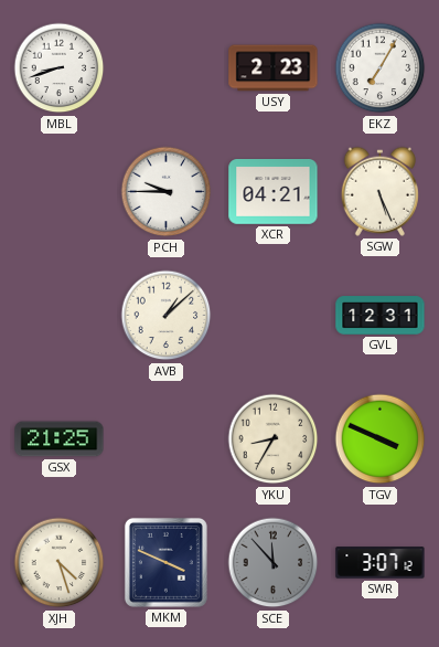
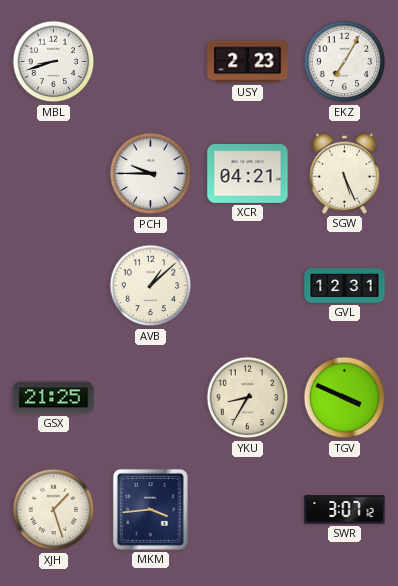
XJH: 4:27 -> 1:27 (54, 510)
MKM: 3:49 -> 3:44 (150, 509)
SCE: 11:53 -> none (274, 563)
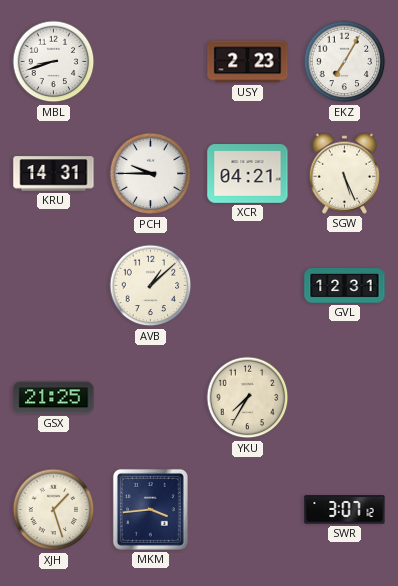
KRU: none -> 14:31 (54, 174)
YKU: 8:35 -> 7:35 (248, 398)
TGV: 3:49 -> none (345, 398)
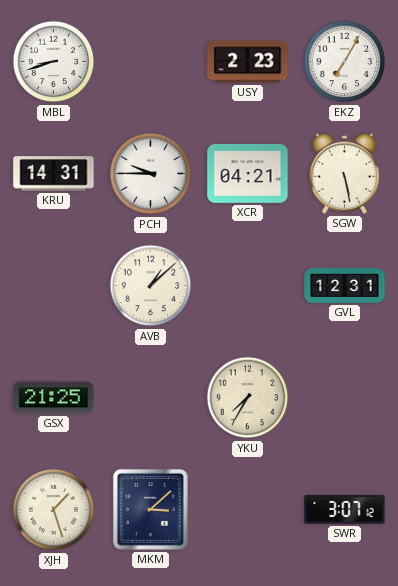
SGW: 5:26 -> 5:28 (344, 173)
MKM: 3:44 -> 3:08 (150, 509)
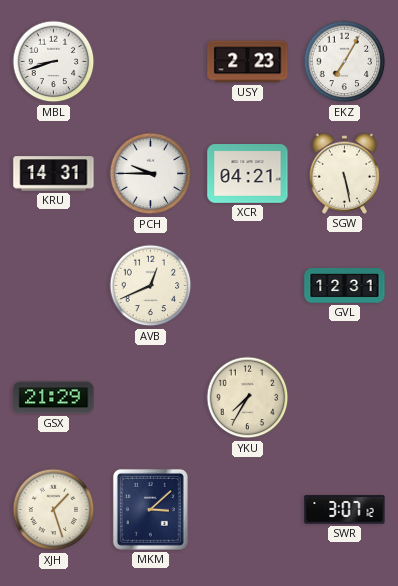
AVB: 1:08 -> 12:41 (151, 286)
GSX: 21:25 -> 21:29 (54, 398)
